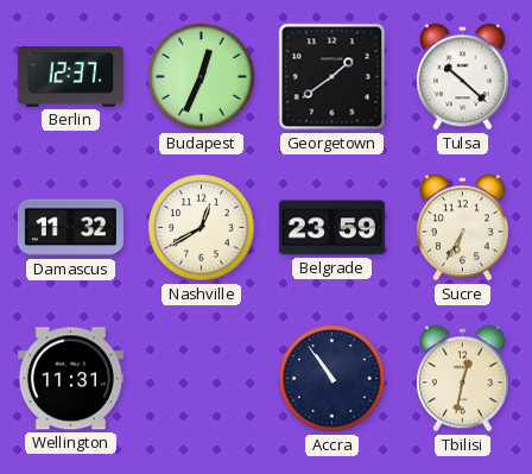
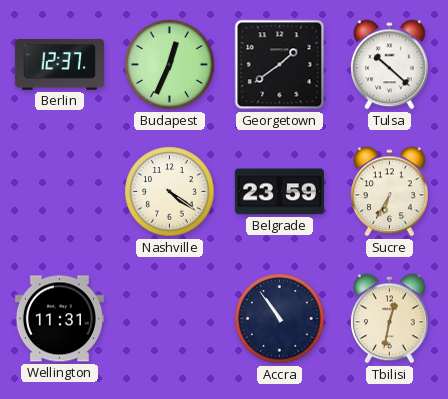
Damascus: 11:32 -> none (70, 228)
Nashville: 12:40 -> 4:21 (170, 192)
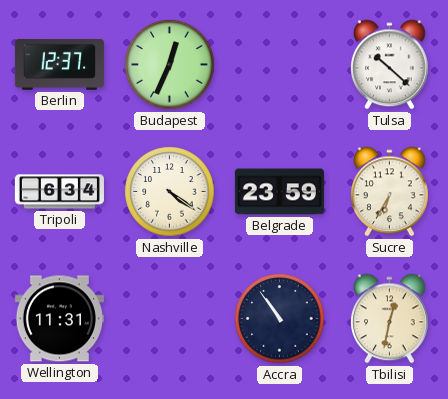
Georgetown: 1:39 -> none (280, 65)
Tripoli: none -> 6:34 (59, 192)
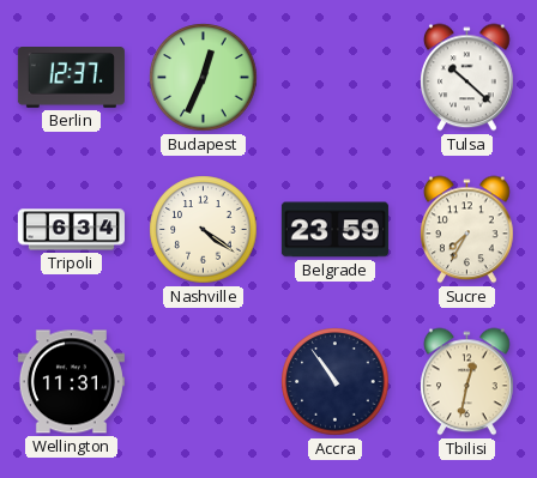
Sucre: 6:35 -> 7:35 (467, 230)
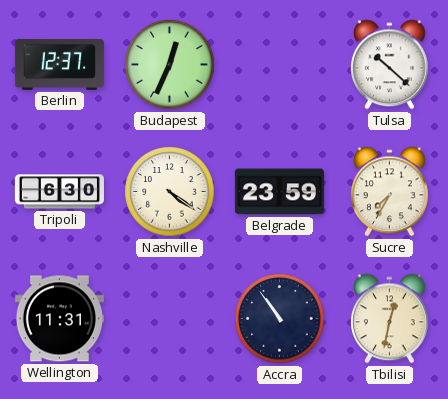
Tripoli: 6:34 -> 6:30 (59, 192)
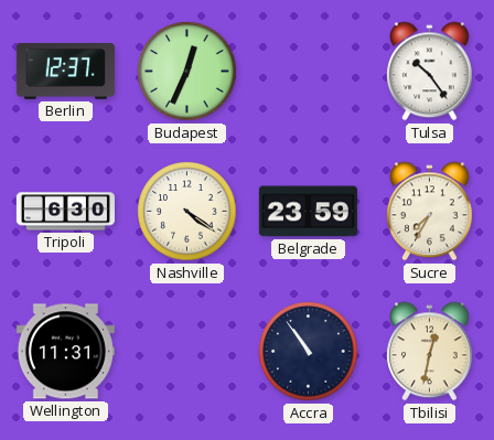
Tulsa: 10:22 -> 10:24 (430, 72)
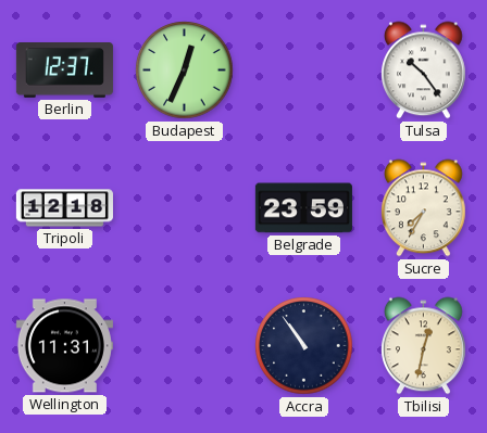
Tripoli: 6:30 -> 12:18 (64, 208)
Nashville: 4:21 -> none (187, 212)
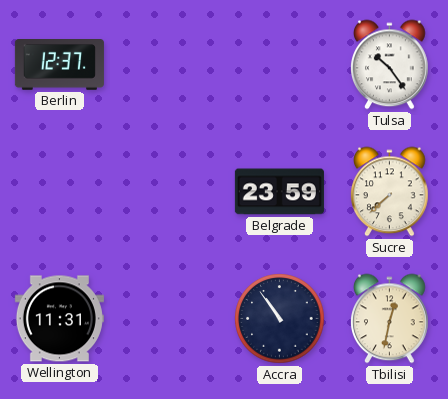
Budapest: 12:34 -> none (185, 71)
Tripoli: 12:18 -> none (64, 208)
Sucre: 7:35 -> 7:38 (390, 192)
